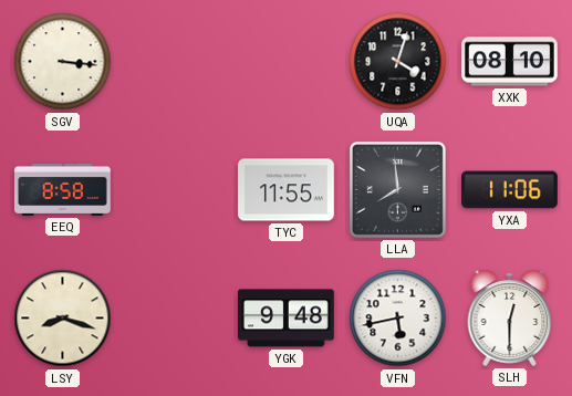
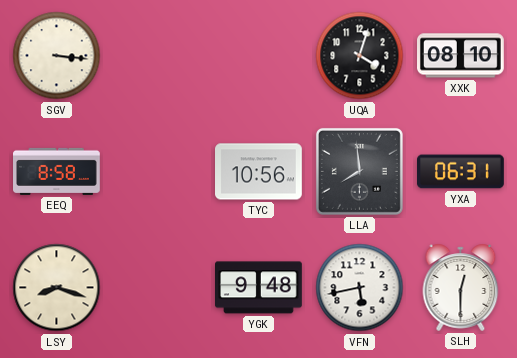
TYC: 11:55 -> 10:56 (259, 172)
YXA: 11:06 -> 06:31 (461, 172)
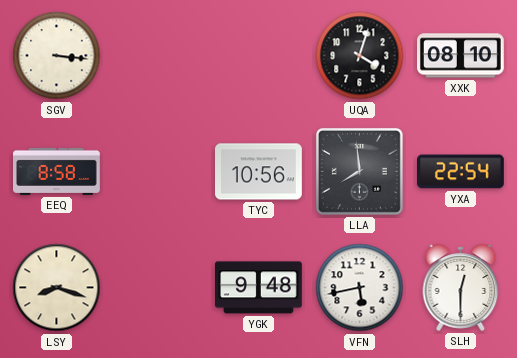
YXA: 06:31 -> 22:54 (461, 172)
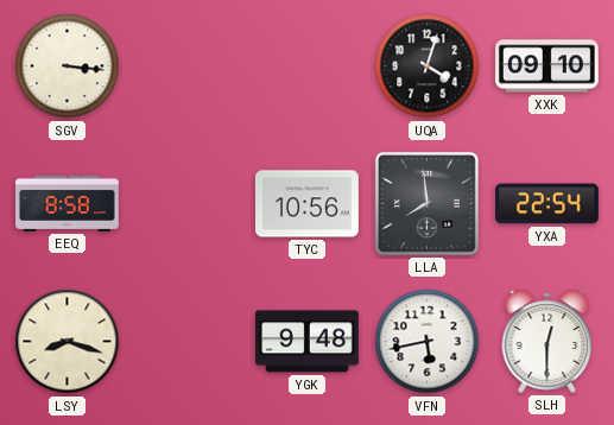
XXK: 08:10 -> 09:10 (547, 66)
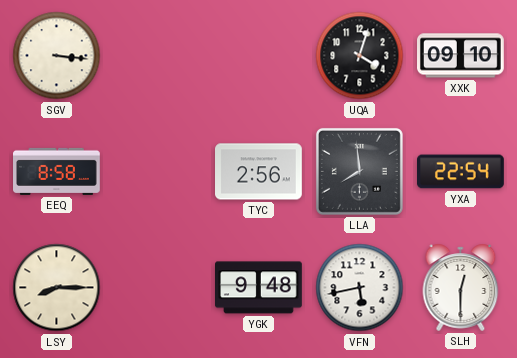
TYC: 10:56 -> 2:56 (259, 172)
LSY: 8:18 -> 8:15 (57, 288)
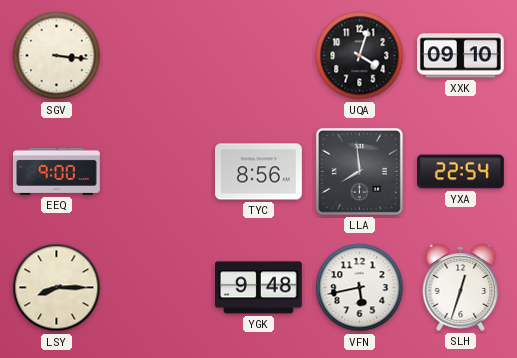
EEQ: 8:58 -> 9:00 (57, 171)
TYC: 2:56 -> 8:56 (259, 172)
SLH: 12:30 -> 12:33 (461, 287)
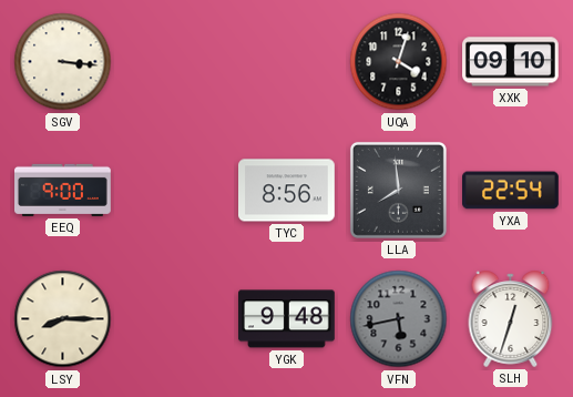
VFN dial: white -> grey (399, 319)
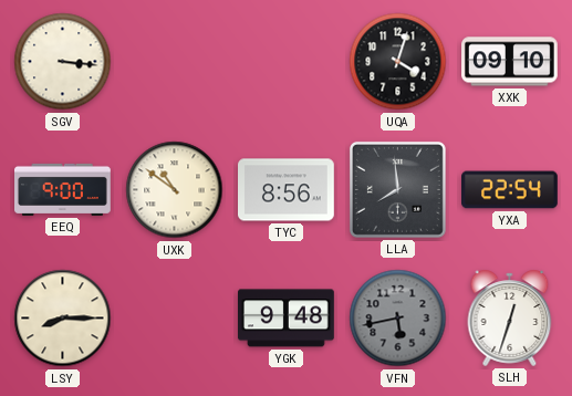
UXK: none -> 10:51 (175, 190)
